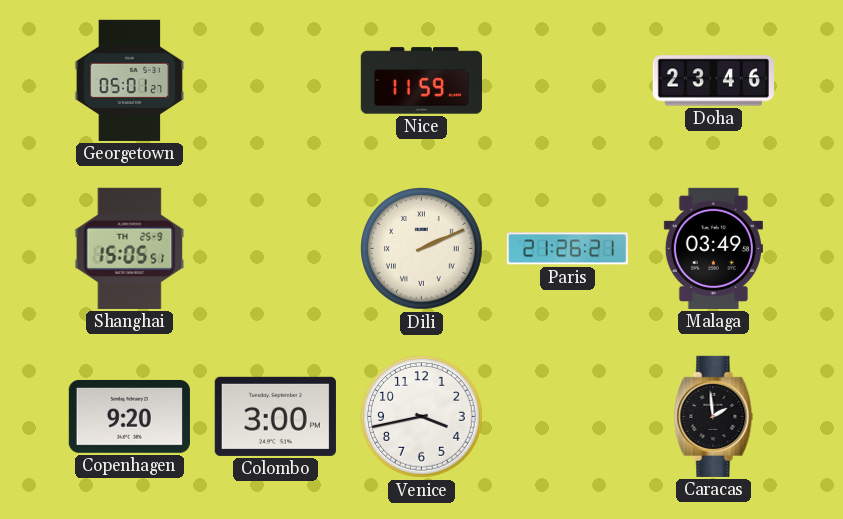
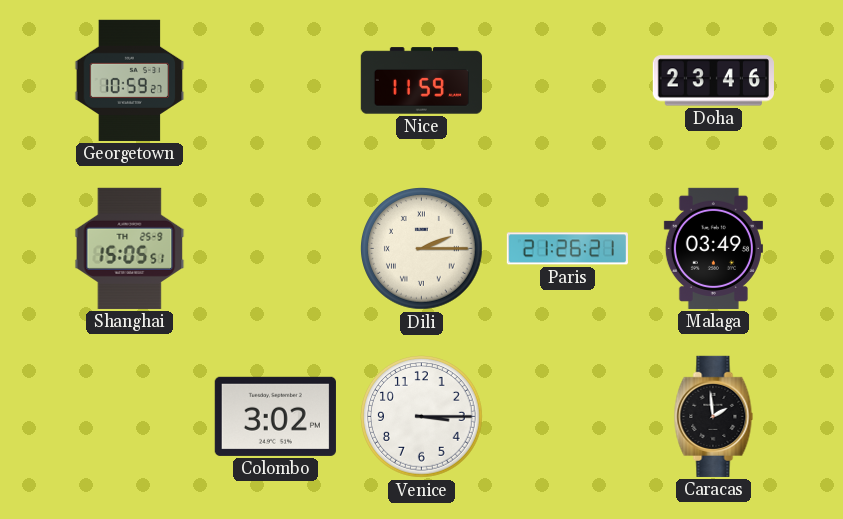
Georgetown: 05:01 -> 10:59 (130, 80)
Dili: 2:11 -> 2:15 (422, 249)
Copenhagen: 9:20 -> none (129, 416)
Colombo: 3:00 -> 3:02 (275, 416)
Venice: 3:43 -> 3:15 (422, 417)
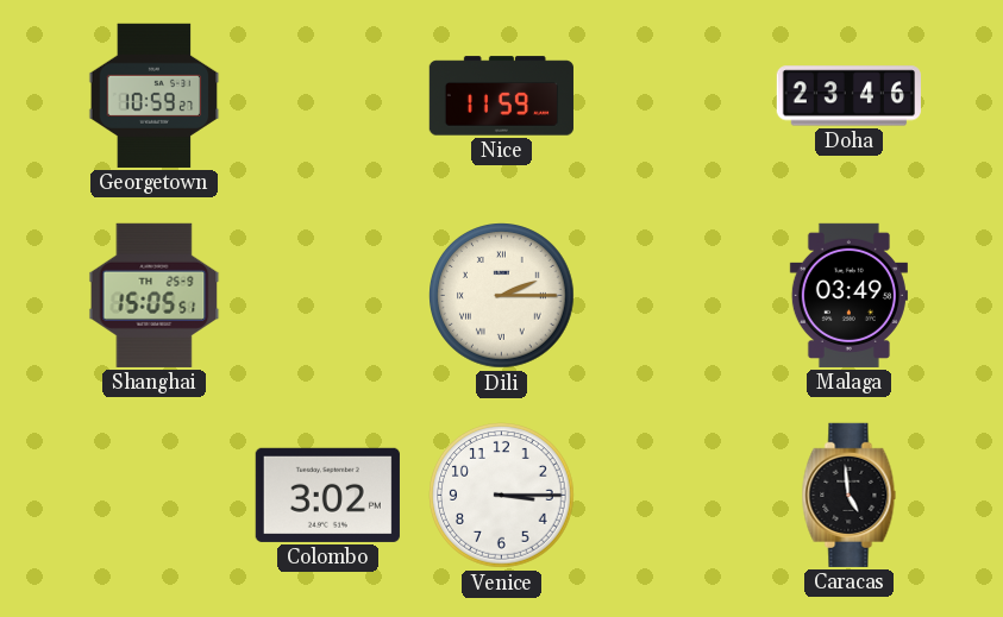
Paris: 21:26 -> none (567, 249)
Caracas: 1:59 -> 4:59 (850, 495)
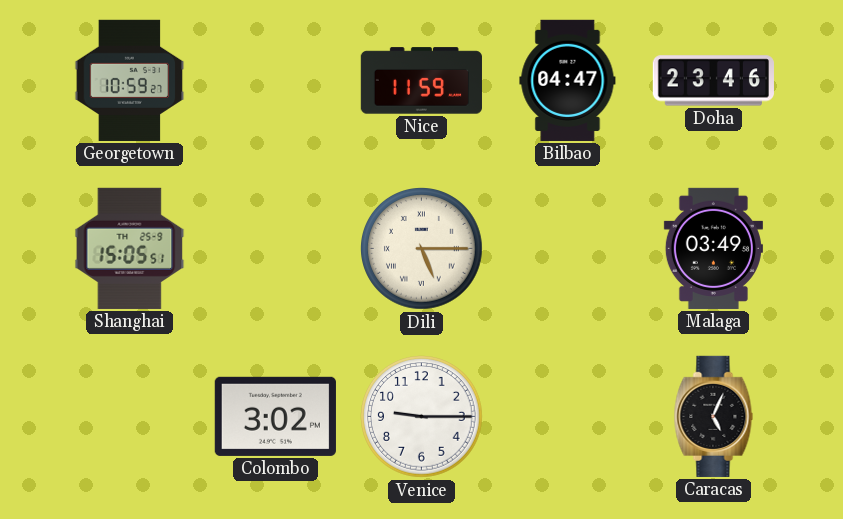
Bilbao: none -> 04:47 (568, 80)
Dili: 2:15 -> 5:15 (422, 249)
Venice: 3:15 -> 9:15 (422, 417)
Caracas: 4:59 -> 5:04 (714, 416)
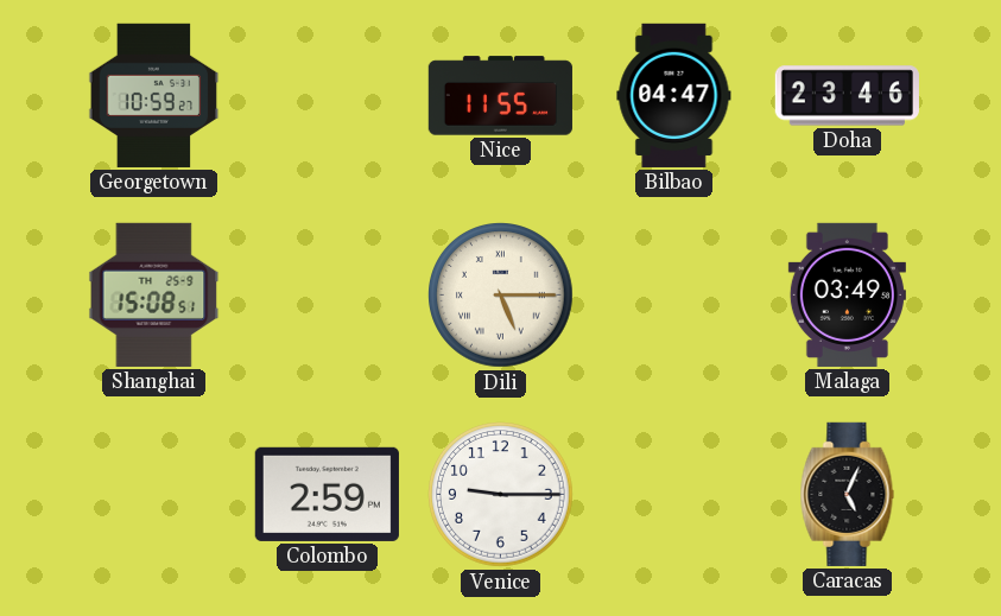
Nice: 11:59 -> 11:55 (500, 96)
Shanghai: 15:05 -> 15:08 (154, 294)
Colombo: 3:02 -> 2:59 (327, 494)
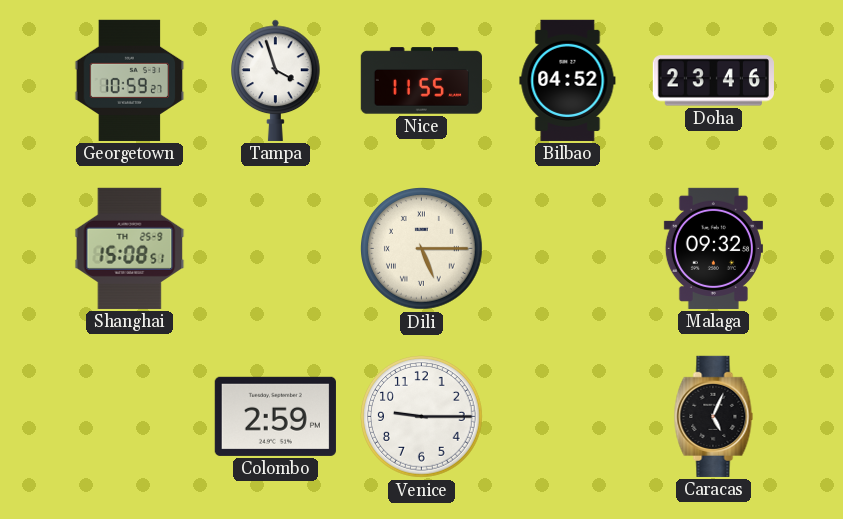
Tampa: none -> 3:57 (276, 80)
Bilbao: 04:47 -> 04:52 (568, 80)
Malaga: 03:49 -> 09:32 (713, 248)
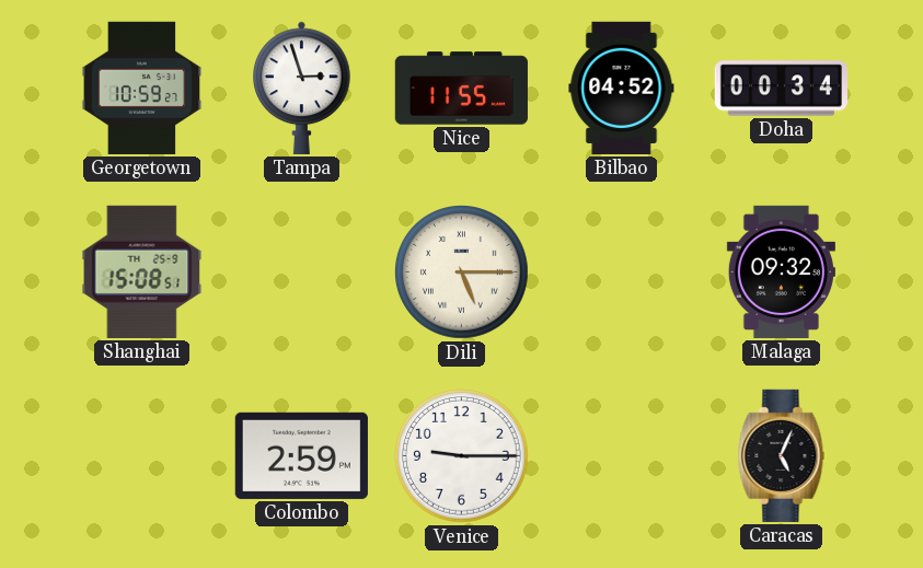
Tampa: 3:57 -> 2:57 (302, 88)
Doha: 23:46 -> 00:34 (781, 89)
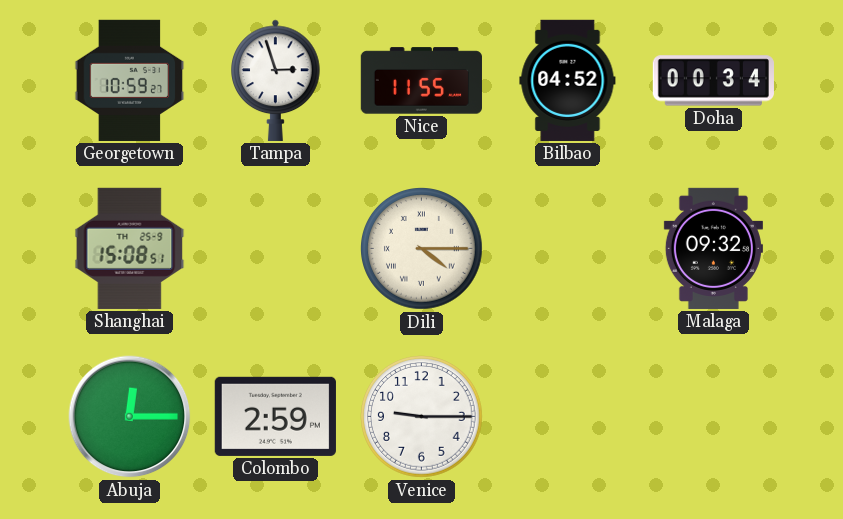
Dili: 5:15 -> 4:15 (422, 249)
Abuja: none -> 12:15 (130, 417)
Caracas: 5:04 -> none (782, 455)
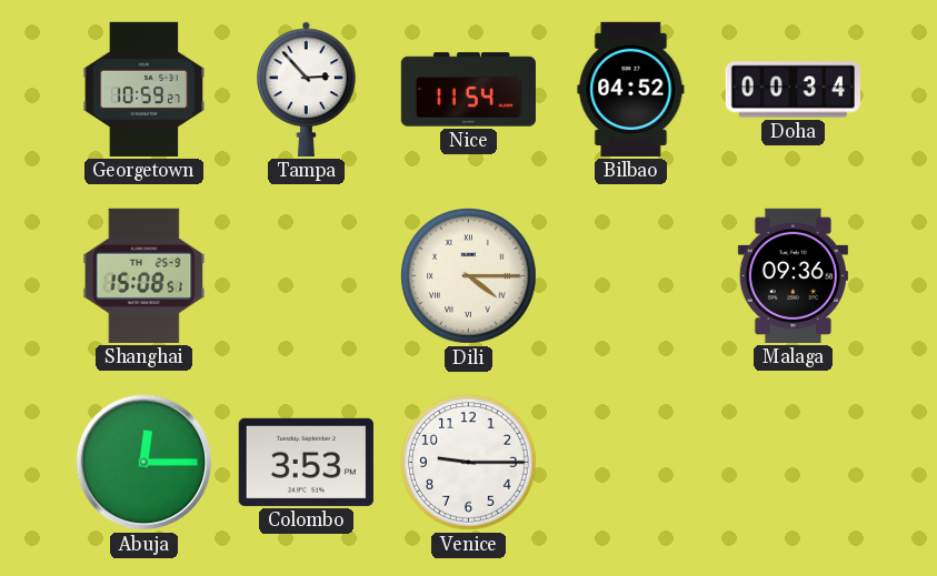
Tampa: 2:57 -> 2:53 (307, 89)
Nice: 11:55 -> 11:54 (468, 90)
Malaga: 09:32 -> 09:36 (793, 275)
Colombo: 2:59 -> 3:53 (306, 462)
